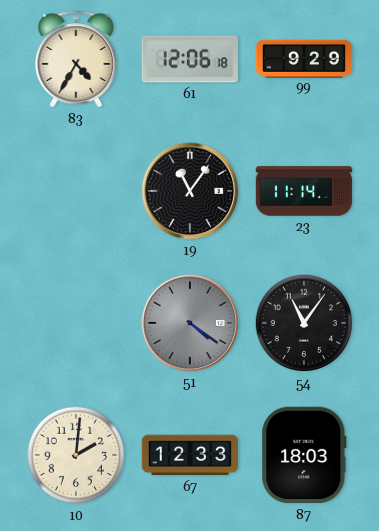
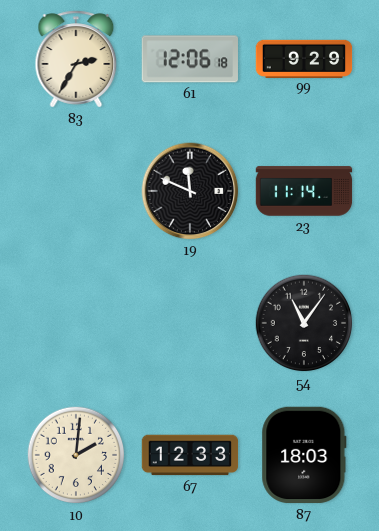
83: 4:35 -> 2:35 (76, 59)
19: 11:06 -> 11:49 (190, 191)
51: 4:21 -> none (190, 323)
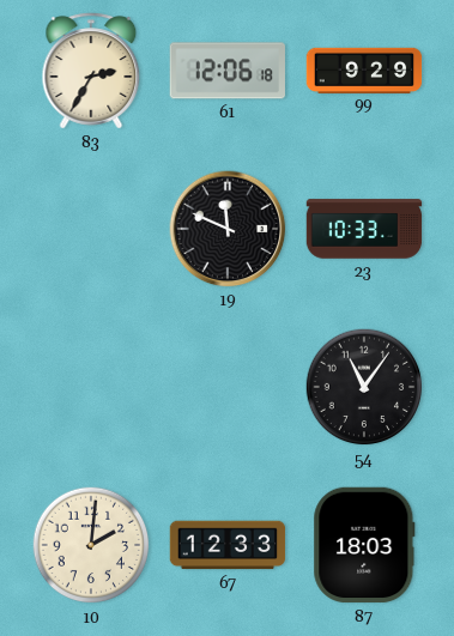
23: 11:14 -> 10:33 (364, 229)
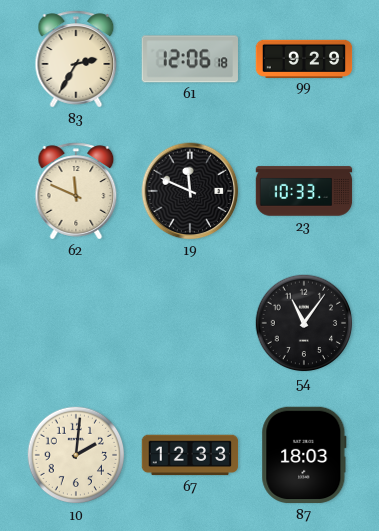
62: none -> 11:49 (76, 191)
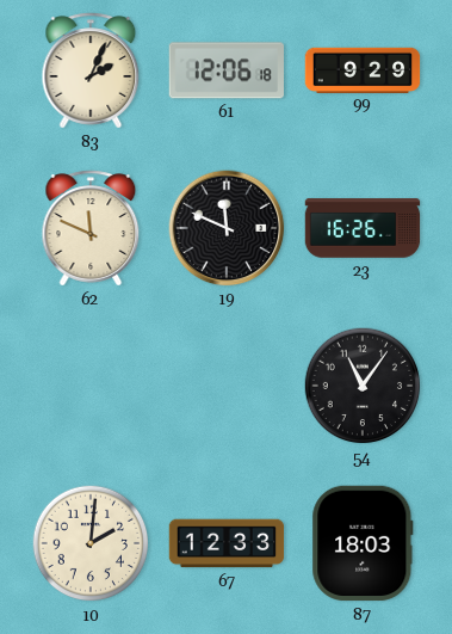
83: 2:35 -> 2:04 (91, 70)
23: 10:33 -> 16:26 (363, 228)
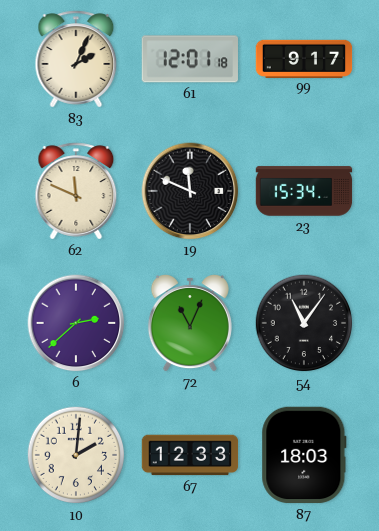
61: 12:06 -> 12:01 (190, 59)
99: 9:29 -> 9:17 (304, 58)
23: 16:26 -> 15:34 (304, 191)
6: none -> 2:38 (76, 323)
72: none -> 11:04 (190, 323)
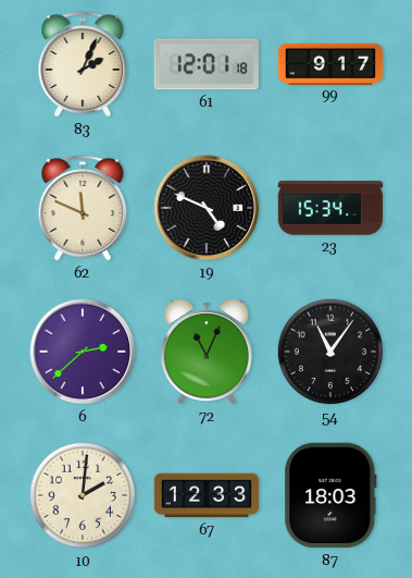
19: 11:49 -> 4:49 (207, 208)
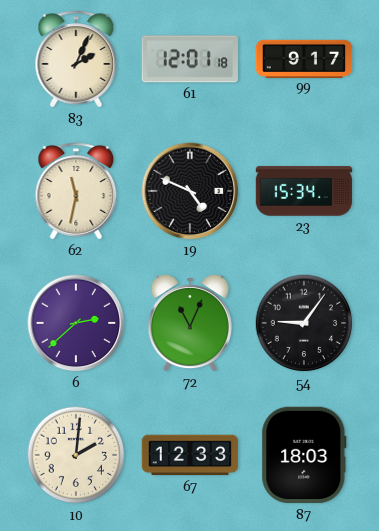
62: 11:49 -> 11:32 (76, 191)
54: 11:06 -> 9:06 (304, 323)
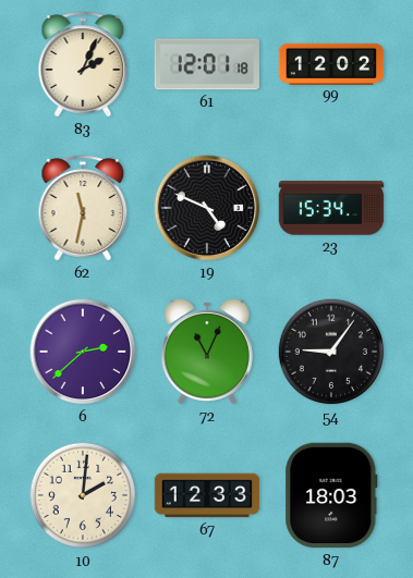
99: 9:17 -> 12:02 (331, 63)
